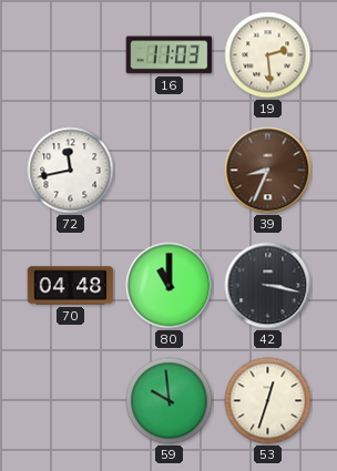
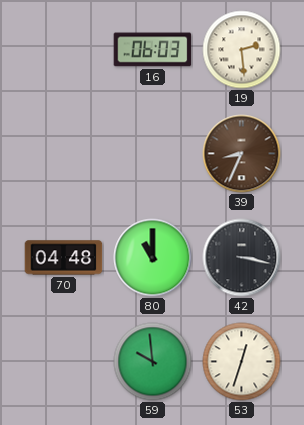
16: 11:03 -> 06:03 (153, 50)
72: 11:43 -> none (71, 171)
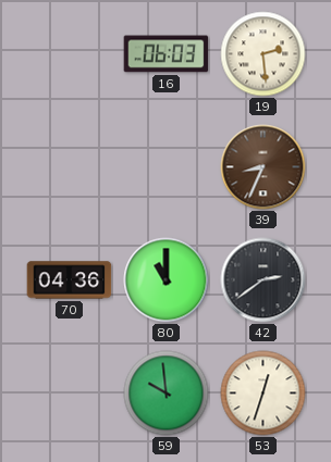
70: 04:48 -> 04:36 (70, 280)
42: 3:17 -> 2:39 (263, 280)
